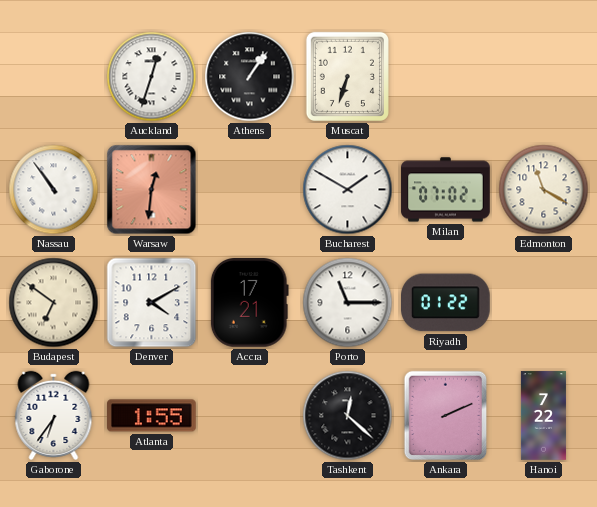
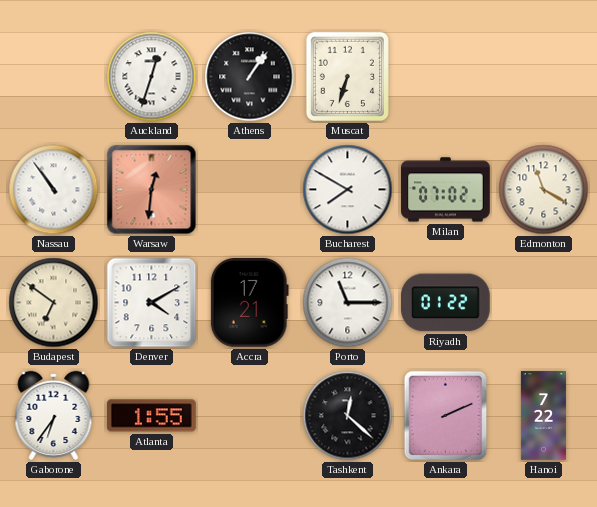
Bucharest: 1:50 -> 7:50 (348, 190)
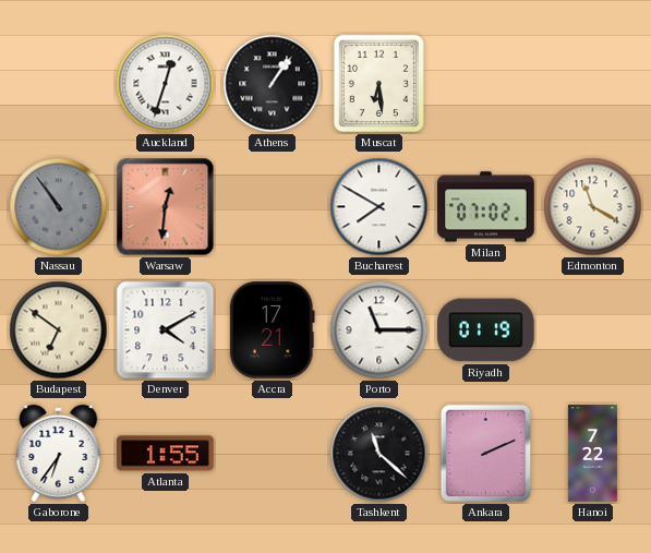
Muscat: 6:33 -> 6:29 (378, 83)
Nassau dial: white -> grey (59, 207)
Riyadh: 01:22 -> 01:19 (486, 330)
Tashkent: 12:22 -> 11:22 (379, 454)
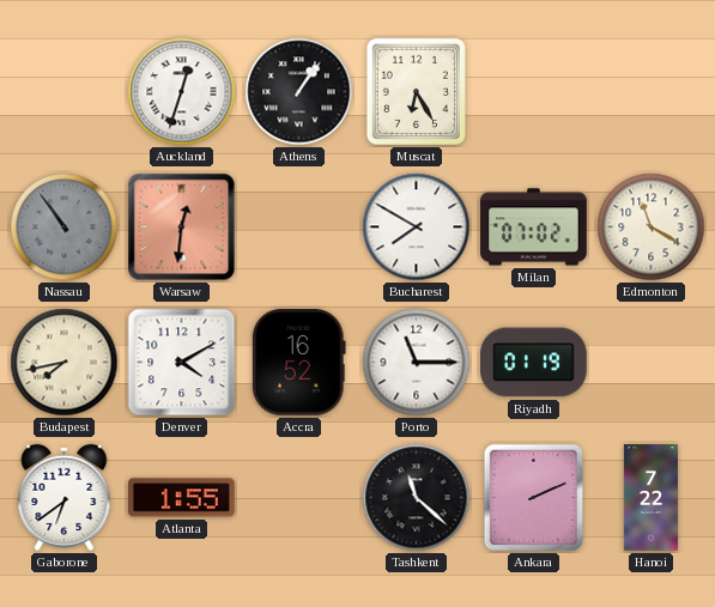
Muscat: 6:29 -> 6:25 (416, 91)
Budapest: 6:51 -> 7:43 (65, 363)
Accra: 17:21 -> 16:52 (298, 363)
Gaborone: 6:36 -> 6:39 (65, 497)
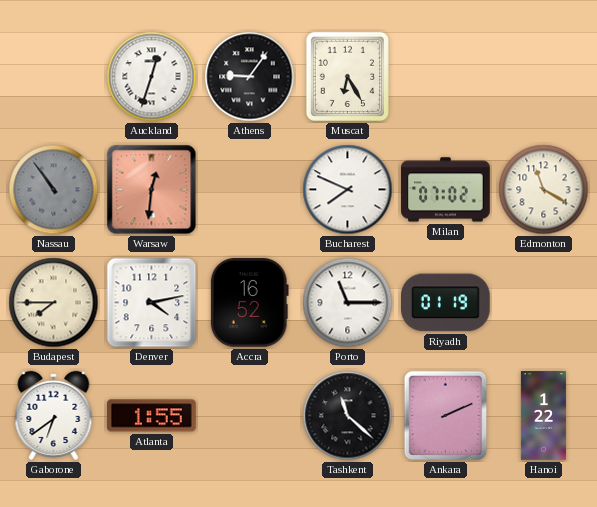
Athens: 1:06 -> 9:06 (250, 77)
Bucharest: 7:50 -> 7:49 (348, 190)
Budapest: 7:43 -> 7:45 (54, 303)
Denver: 4:10 -> 4:13 (152, 303)
Hanoi: 7:22 -> 1:22 (543, 416)
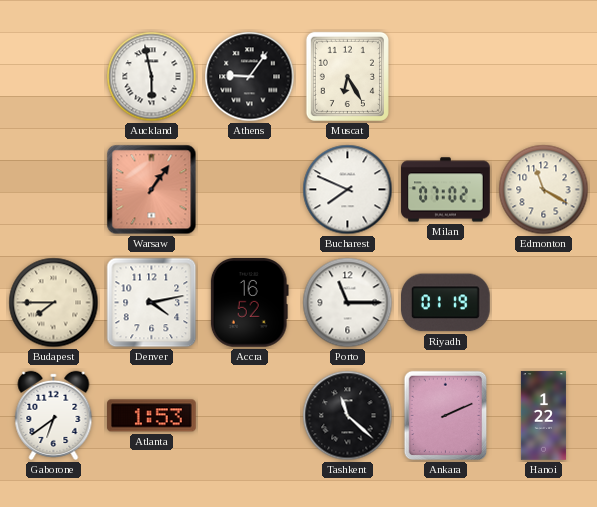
Auckland: 12:33 -> 5:58 (152, 77)
Nassau: 10:54 -> none (54, 190)
Warsaw: 12:31 -> 1:06 (152, 190)
Atlanta: 1:55 -> 1:53 (152, 416)
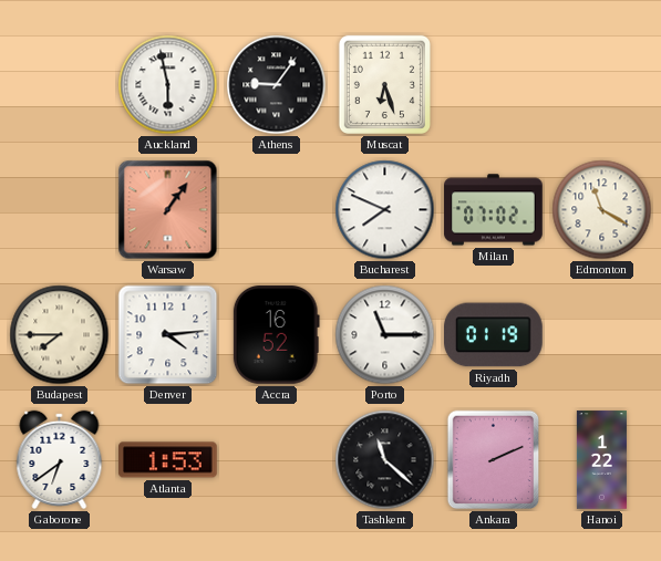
Muscat: 6:25 -> 6:27 (384, 84)
Denver: 4:13 -> 4:14 (168, 335)
